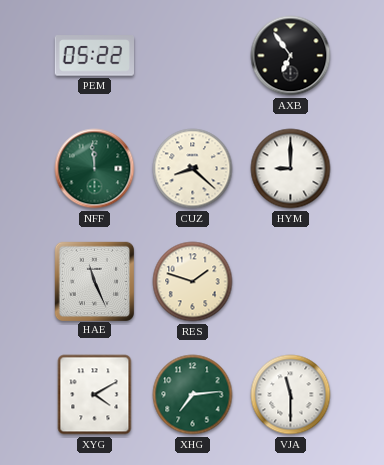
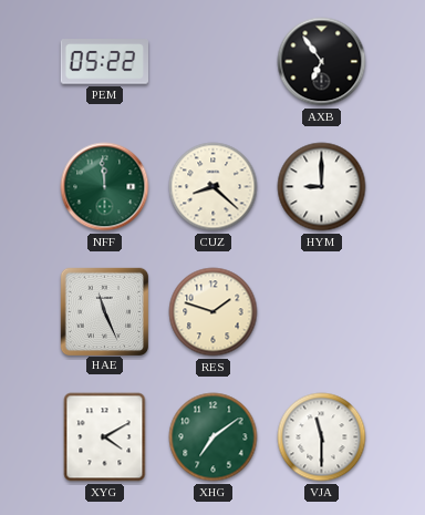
XHG: 7:14 -> 7:09 (214, 437)
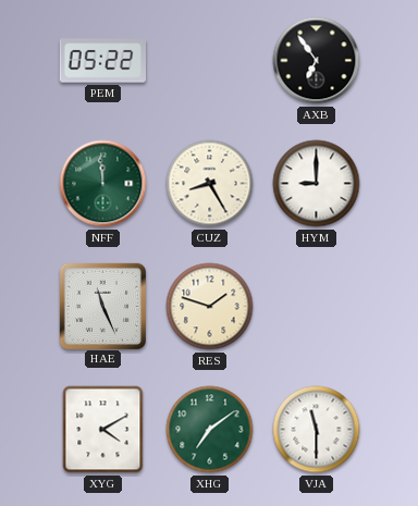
CUZ: 8:22 -> 8:25 (210, 184)
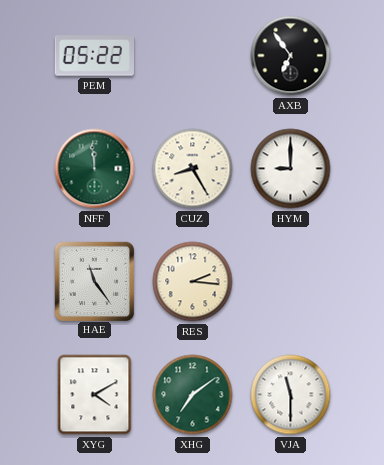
HAE: 11:26 -> 11:24 (94, 281)
RES: 1:48 -> 2:16 (193, 282)
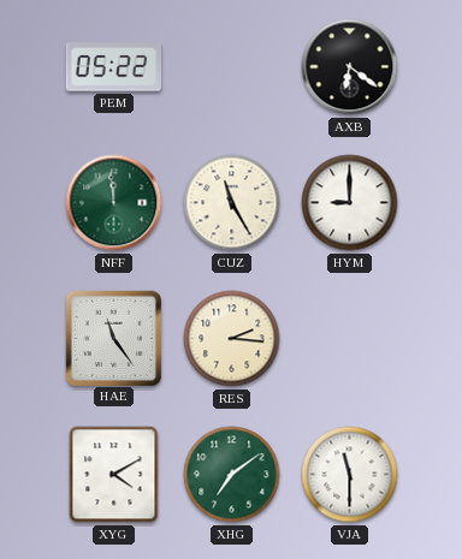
AXB: 6:54 -> 6:21 (350, 67)
CUZ: 8:25 -> 11:25 (232, 203)
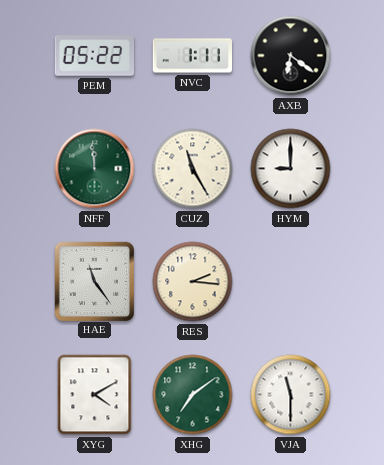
NVC: none -> 1:11 (193, 56)
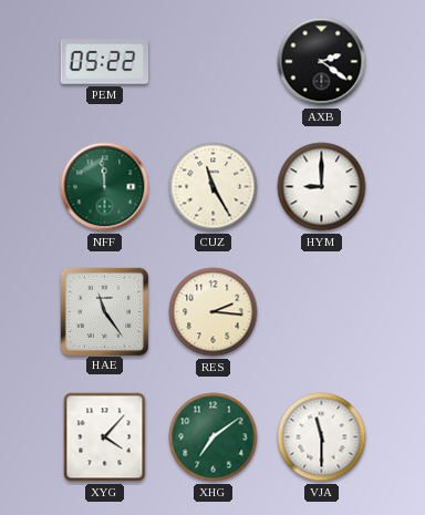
NVC: 1:11 -> none (193, 56)
AXB: 6:21 -> 2:21 (322, 62)
XYG: 4:10 -> 4:07 (105, 437)
